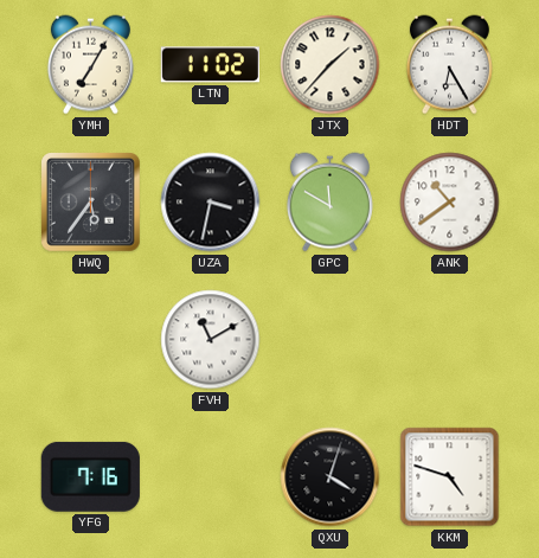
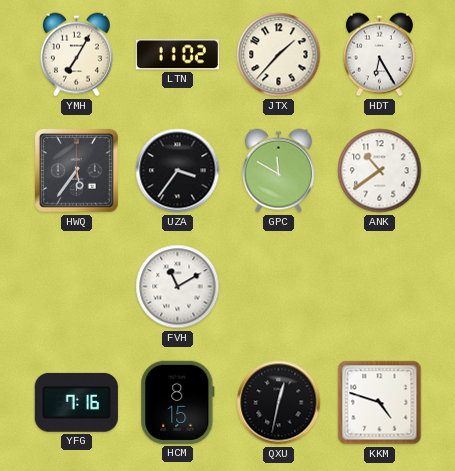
UZA: 3:32 -> 3:36 (178, 171)
HCM: none -> 8:15 (178, 402)
QXU: 4:03 -> 12:32 (279, 403)
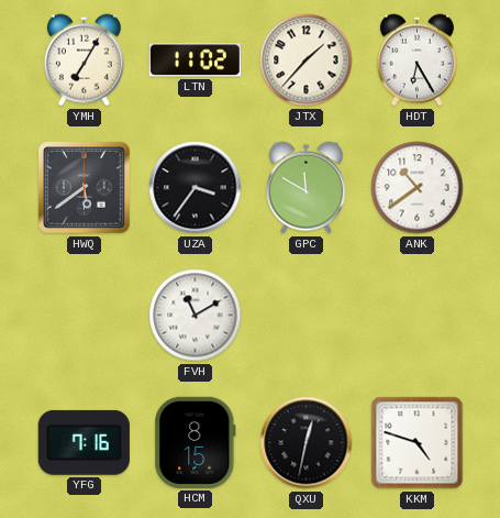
HWQ: 5:36 -> 5:39 (85, 188)
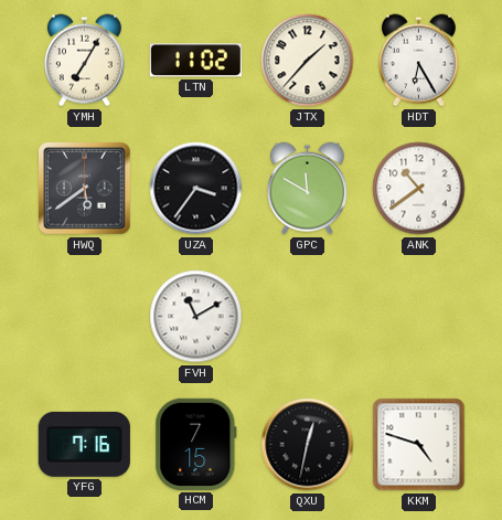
HCM: 8:15 -> 7:15 (196, 444)
